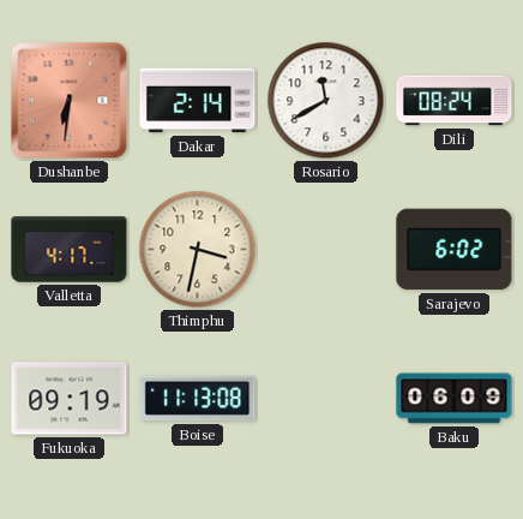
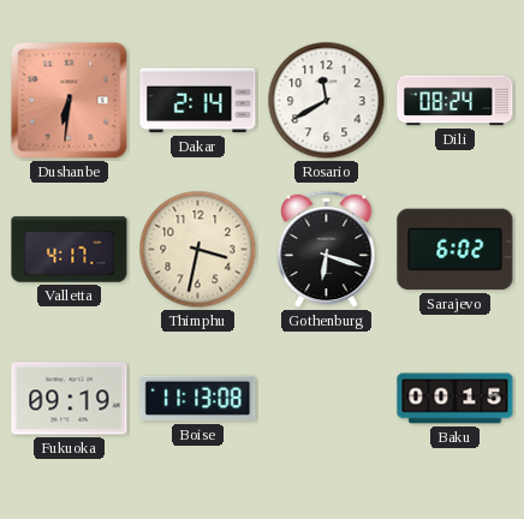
Gothenburg: none -> 6:18 (327, 250)
Baku: 06:09 -> 00:15 (455, 399)
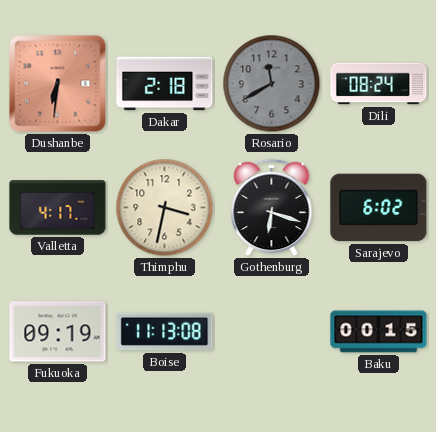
Dakar: 2:14 -> 2:18 (165, 84)
Rosario dial: white -> grey (272, 84)
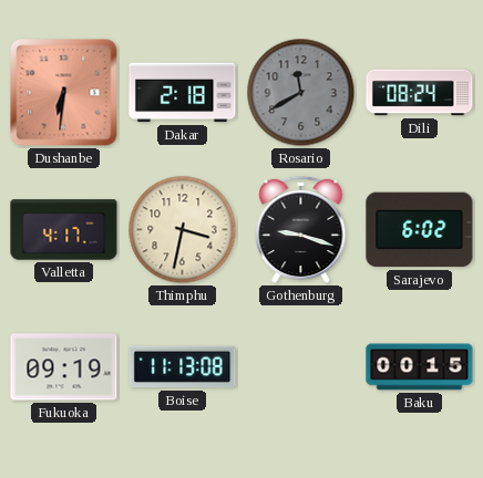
Gothenburg: 6:18 -> 9:18 (301, 230)
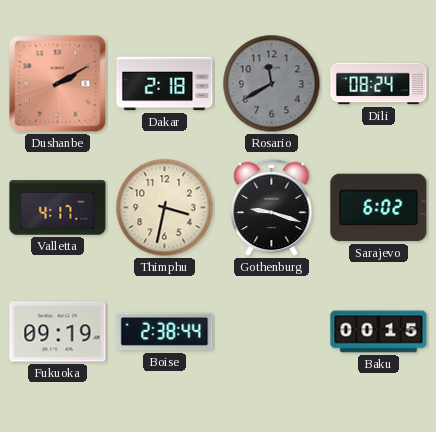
Dushanbe: 6:31 -> 2:10 (58, 84)
Boise: 11:13 -> 2:38 (165, 332)
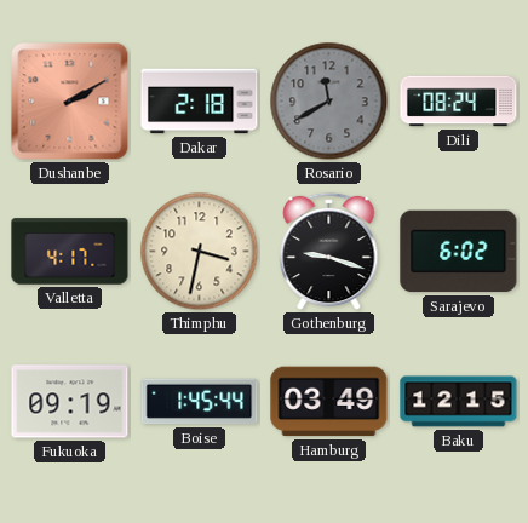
Boise: 2:38 -> 1:45 (200, 402)
Hamburg: none -> 03:49 (329, 402)
Baku: 00:15 -> 12:15 (459, 402)
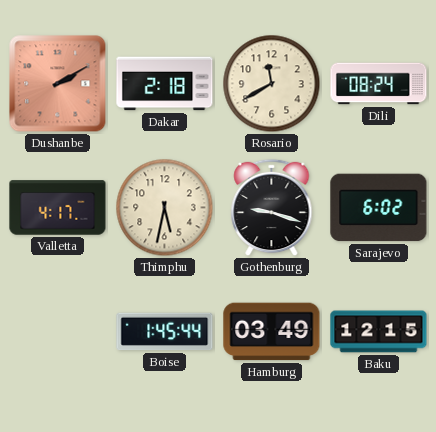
Rosario dial: grey -> cream (272, 84)
Thimphu: 3:32 -> 5:32 (165, 208)
Fukuoka: 09:19 -> none (70, 402)
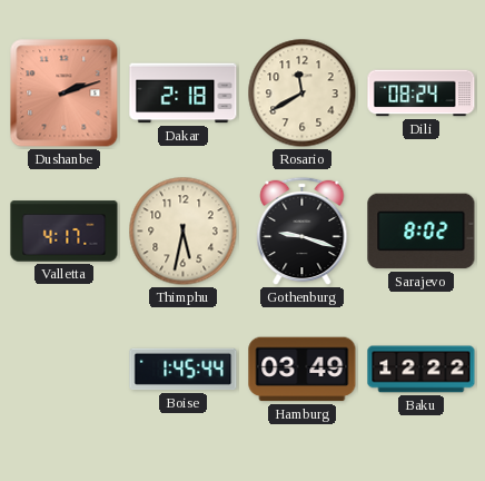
Dushanbe: 2:10 -> 2:12 (65, 94)
Sarajevo: 6:02 -> 8:02 (422, 232)
Baku: 12:15 -> 12:22 (422, 370)
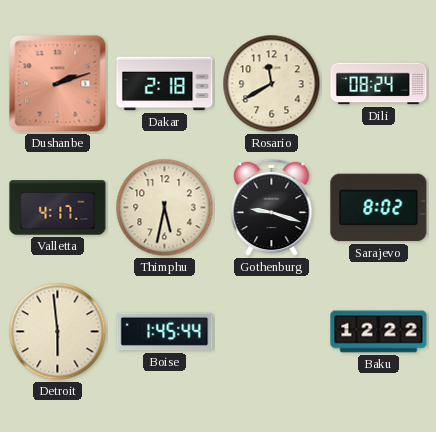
Detroit: none -> 5:59 (58, 332)
Hamburg: 03:49 -> none (303, 370)
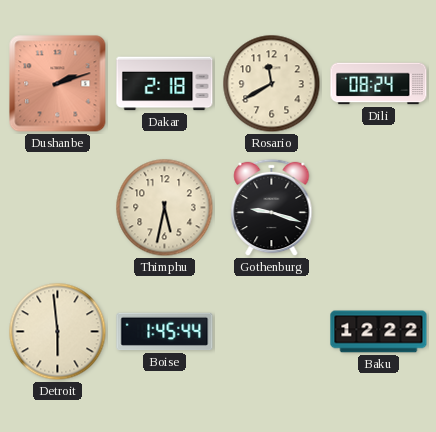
Valletta: 4:17 -> none (58, 208)
Sarajevo: 8:02 -> none (379, 208)
